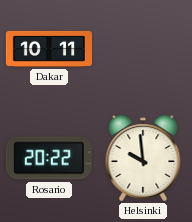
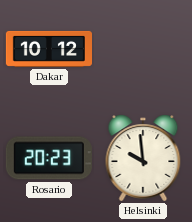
Dakar: 10:11 -> 10:12 (48, 49)
Rosario: 20:22 -> 20:23 (49, 158)
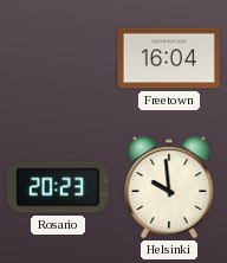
Dakar: 10:12 -> none (48, 49)
Freetown: none -> 16:04 (169, 58)
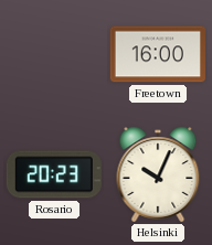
Freetown: 16:04 -> 16:00 (158, 54)
Helsinki: 9:59 -> 10:04 (158, 174)
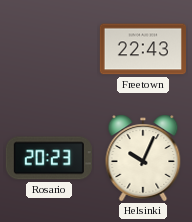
Freetown: 16:00 -> 22:43 (143, 49)
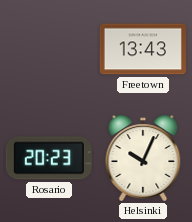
Freetown: 22:43 -> 13:43 (143, 49)
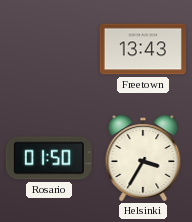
Rosario: 20:23 -> 01:50 (49, 158)
Helsinki: 10:04 -> 3:35 (143, 158)
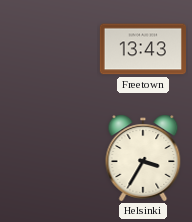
Rosario: 01:50 -> none (49, 158)
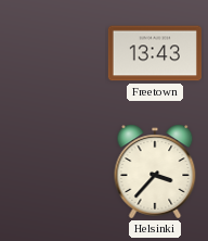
Helsinki: 3:35 -> 3:37 (155, 172)
